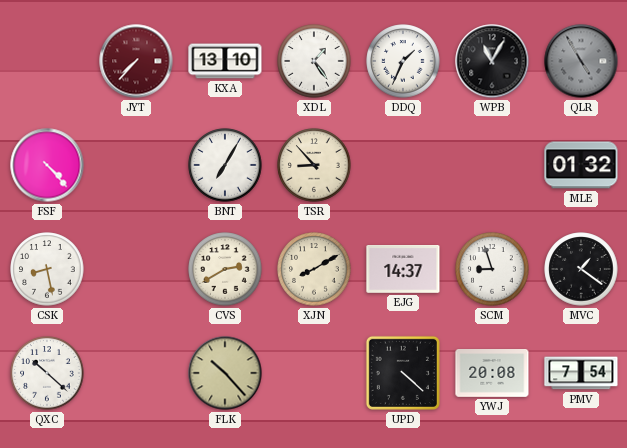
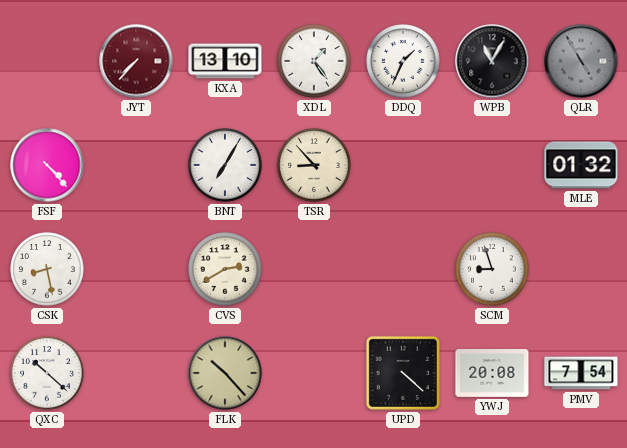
XJN: 8:10 -> none (314, 269)
EJG: 14:37 -> none (403, 270)
MVC: 1:21 -> none (581, 269)
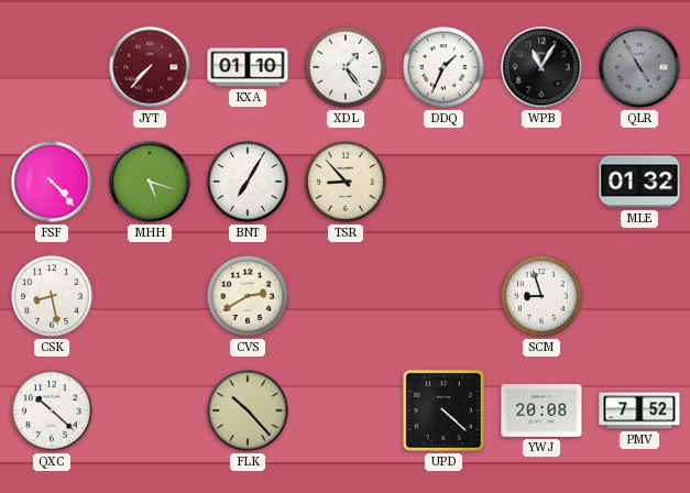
KXA: 13:10 -> 01:10 (248, 67)
MHH: none -> 5:18 (150, 182)
PMV: 7:54 -> 7:52 (639, 410)
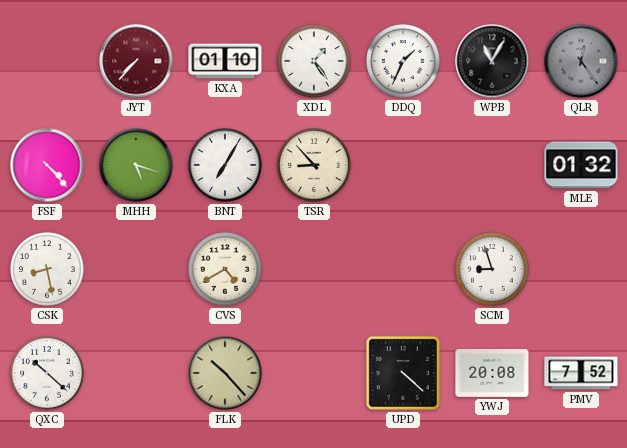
QLR: 4:55 -> 12:24 (581, 61)
CVS: 2:40 -> 4:40 (225, 269)
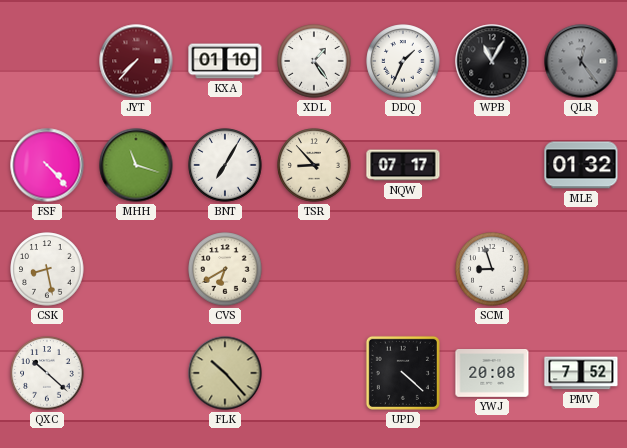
MHH: 5:18 -> 11:18 (136, 165)
NQW: none -> 07:17 (403, 165)
CVS: 4:40 -> 6:40 (225, 269)
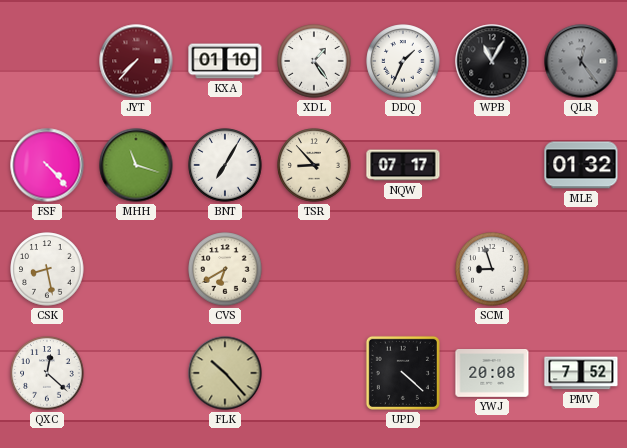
QXC: 10:22 -> 12:22 (47, 373)
